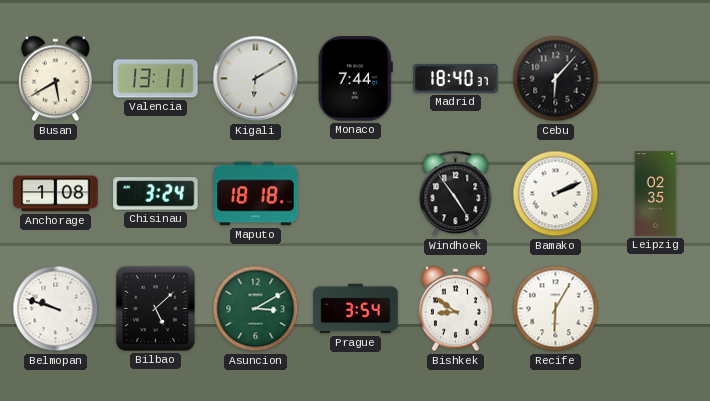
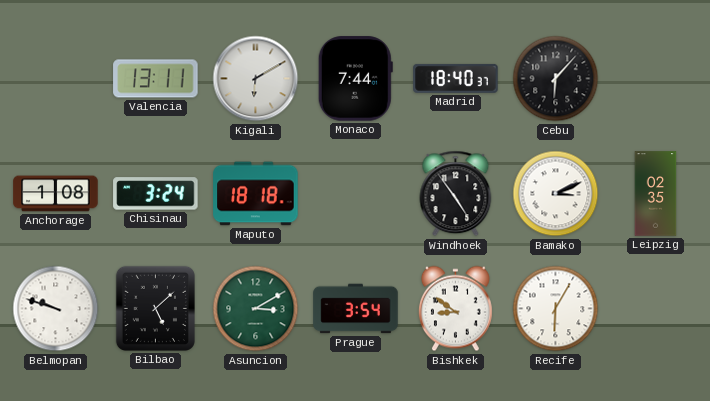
Busan: 5:40 -> none (55, 79)
Bamako: 2:11 -> 3:11 (556, 194)
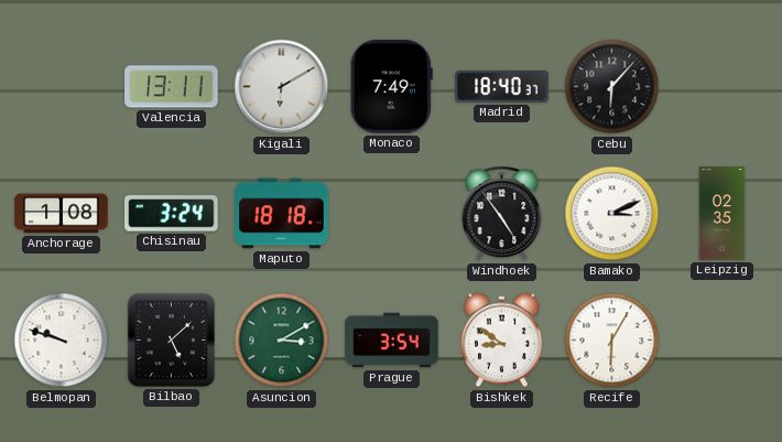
Monaco: 7:44 -> 7:49 (391, 87)
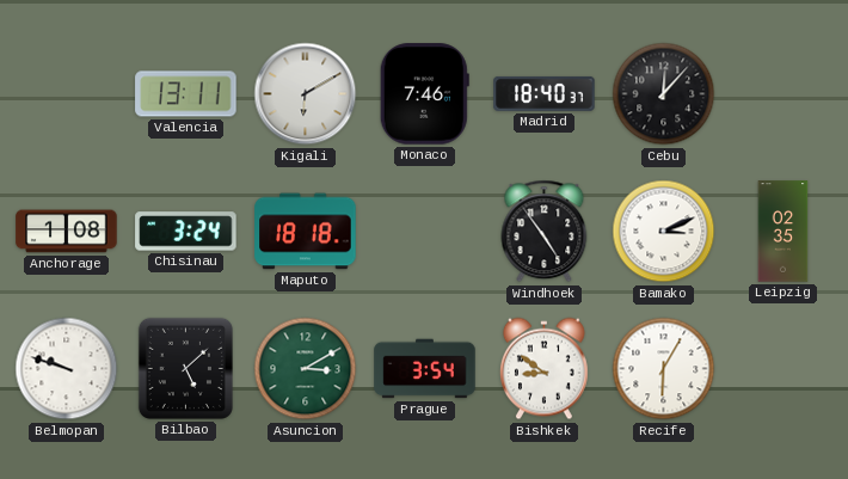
Monaco: 7:49 -> 7:46 (424, 94)
Cebu: 6:07 -> 12:07 (664, 94)
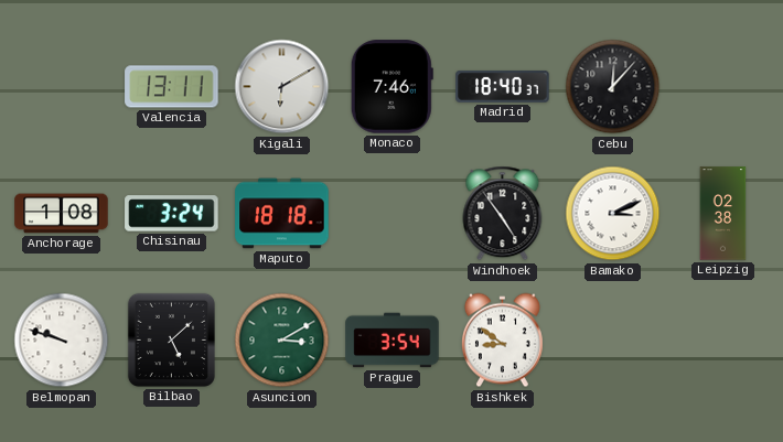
Leipzig: 02:35 -> 02:38 (723, 214)
Recife: 6:05 -> none (664, 369)
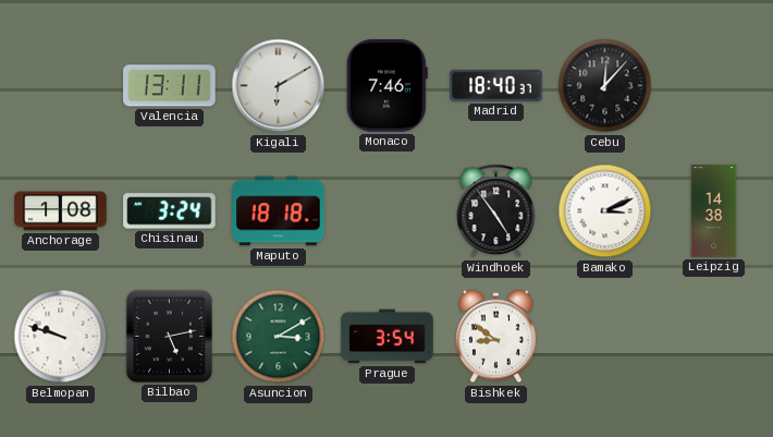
Leipzig: 02:38 -> 14:38 (714, 211)
Bilbao: 5:08 -> 5:13 (169, 336)
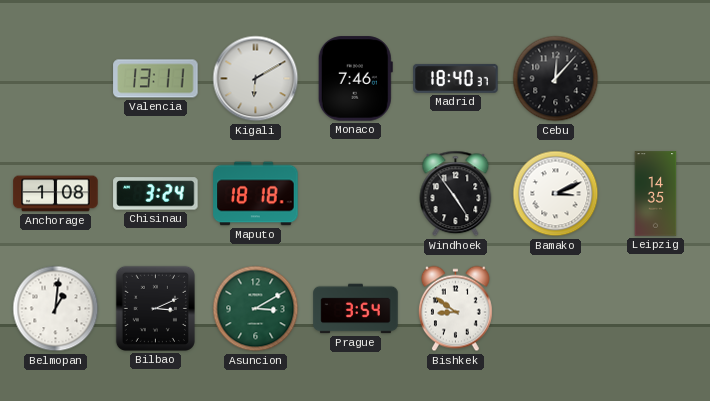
Leipzig: 14:38 -> 14:35 (656, 194)
Belmopan: 9:48 -> 1:01 (56, 309)
Bilbao: 5:13 -> 3:11 (155, 308)
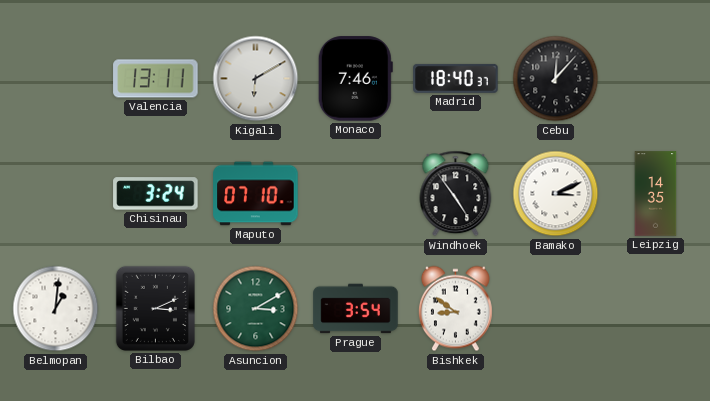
Anchorage: 1:08 -> none (56, 194)
Maputo: 18:18 -> 07:10 (256, 194)
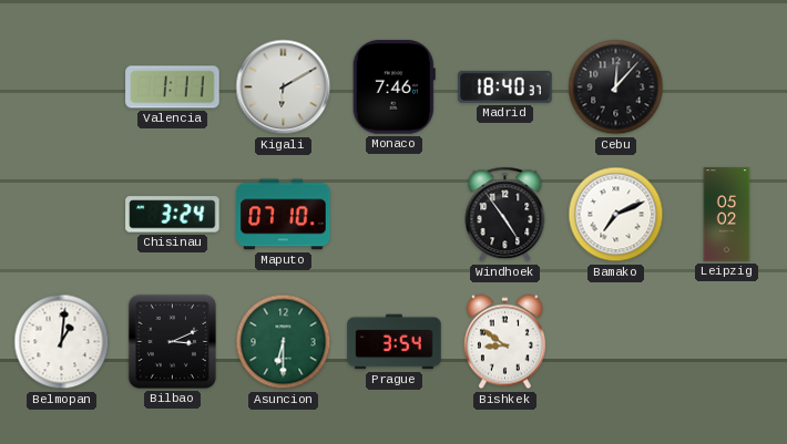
Valencia: 13:11 -> 1:11 (173, 87)
Bamako: 3:11 -> 7:11 (616, 215)
Leipzig: 14:35 -> 05:02 (727, 215)
Asuncion: 3:10 -> 6:30 (284, 342)
